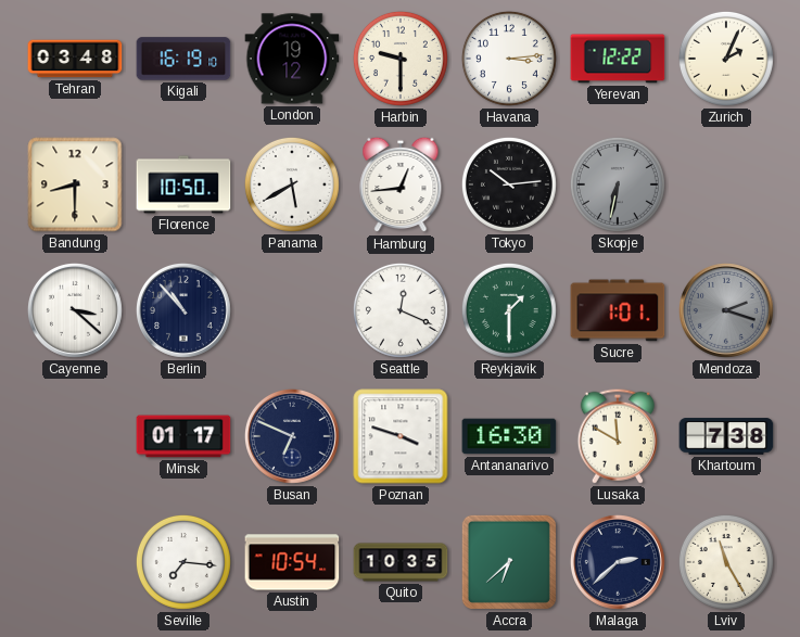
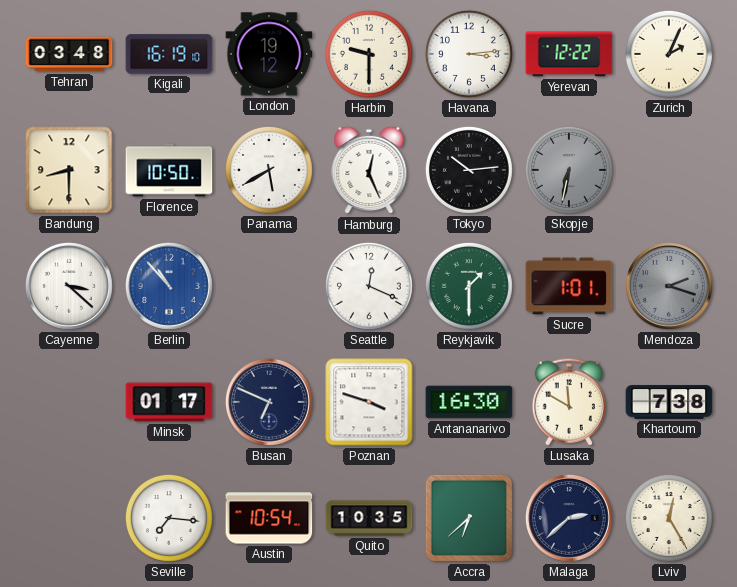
Hamburg: 12:44 -> 12:26 (369, 170)
Berlin dial: navy -> blue (169, 286)
Lviv: 11:25 -> 12:25 (669, 518)
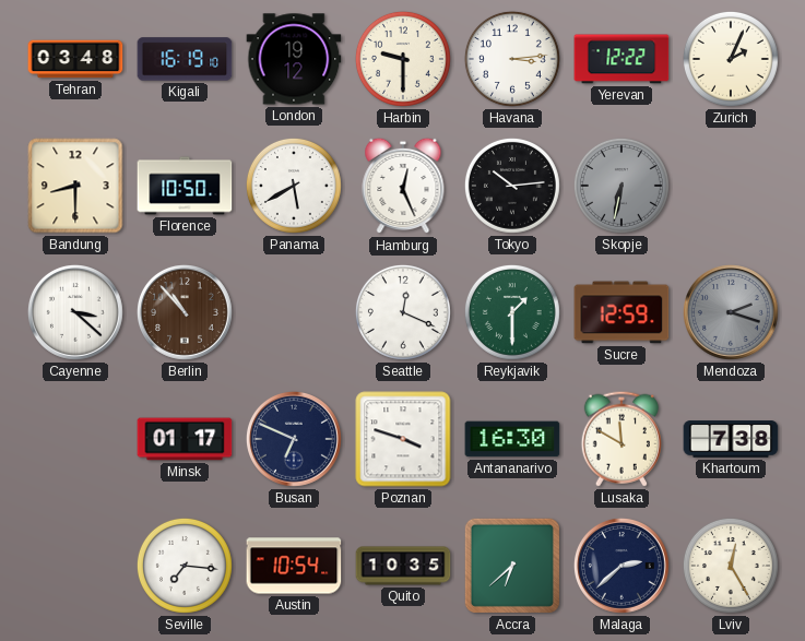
Berlin dial: blue -> brown (185, 312)
Sucre: 1:01 -> 12:59 (621, 312)
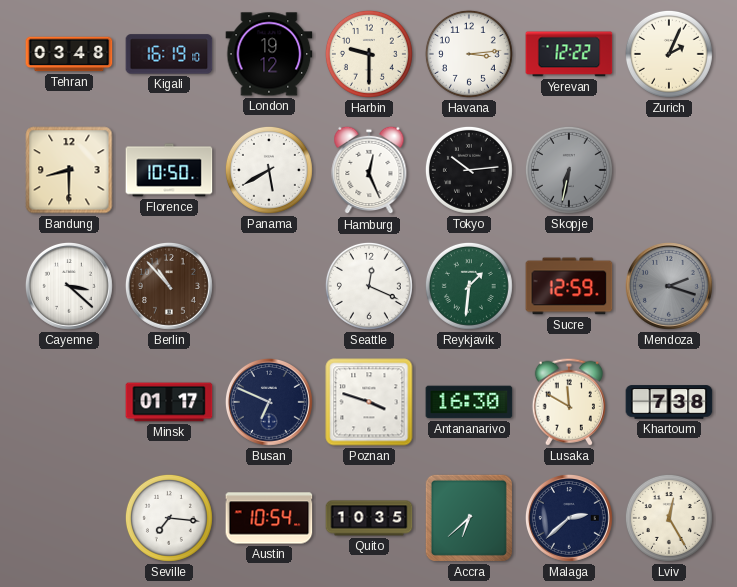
Reykjavik: 1:30 -> 1:31 (469, 286)
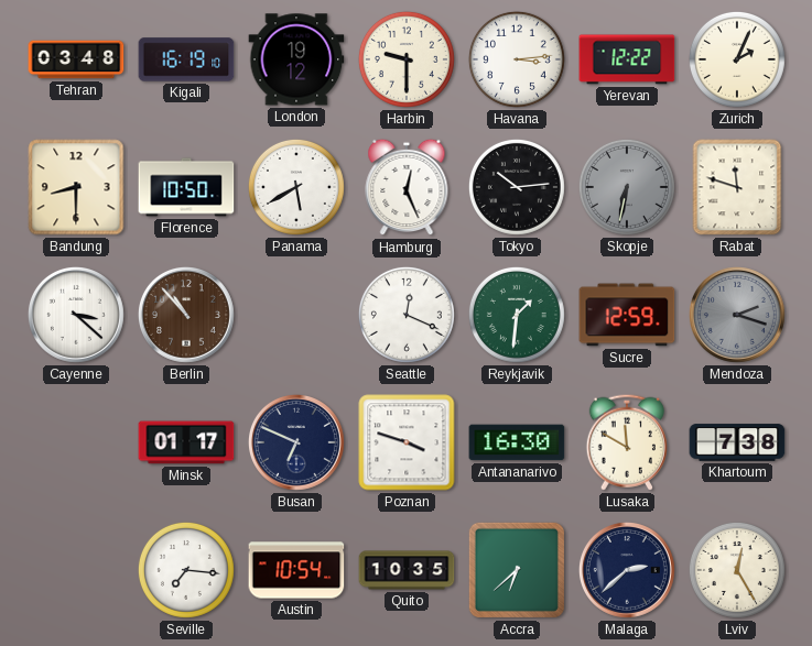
Rabat: none -> 11:48 (737, 187)
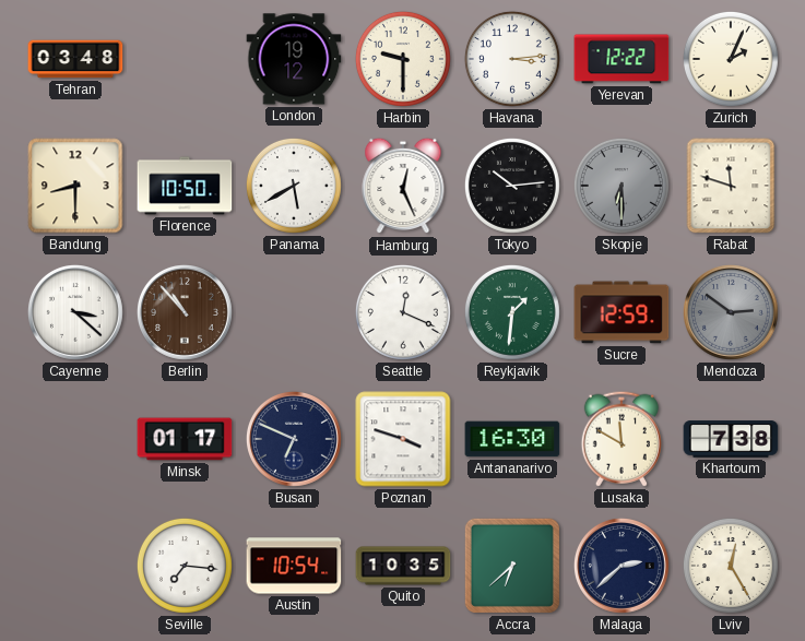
Kigali: 16:19 -> none (186, 59)
Skopje: 6:32 -> 6:30 (621, 186)
Mendoza: 2:18 -> 2:51 (731, 312)
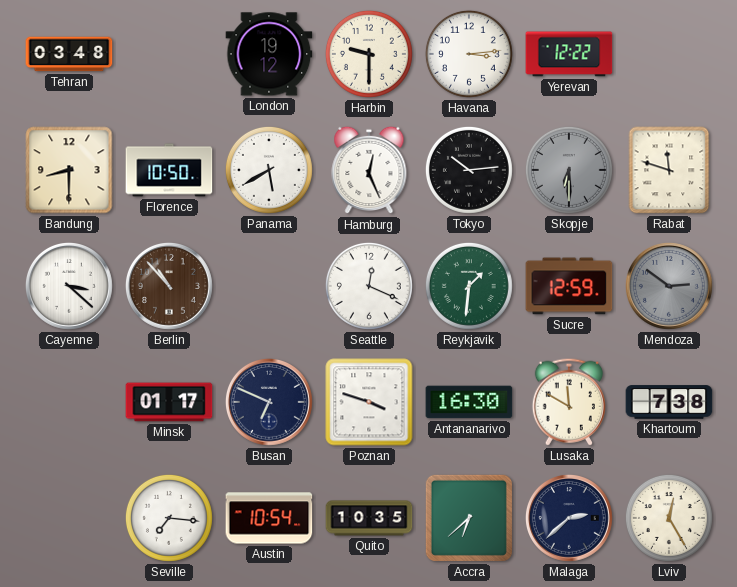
Zurich: 2:04 -> none (731, 59)
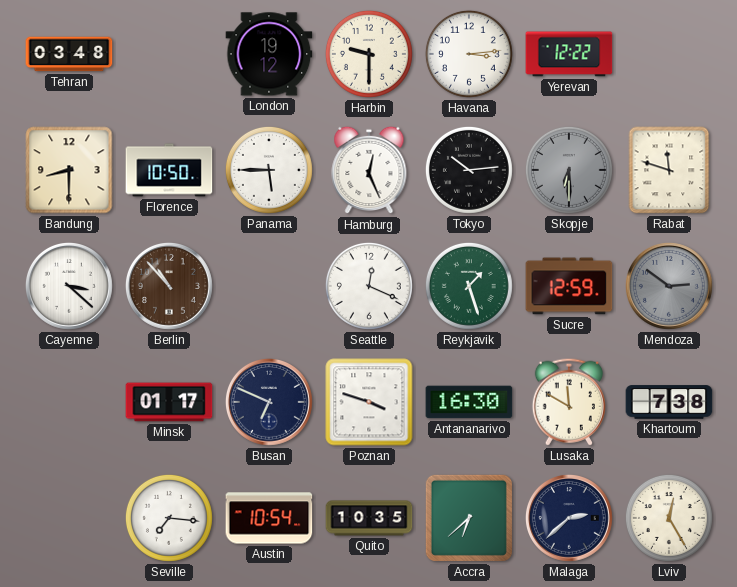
Panama: 5:40 -> 5:45 (269, 170)
Reykjavik: 1:31 -> 1:27 (469, 286)
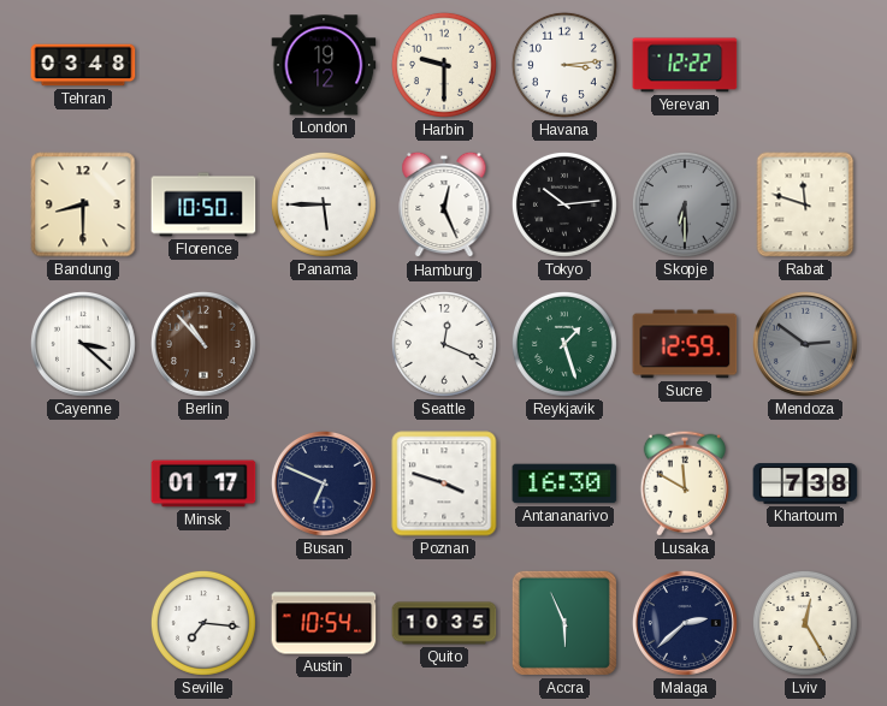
Accra: 6:38 -> 5:56 (564, 623)
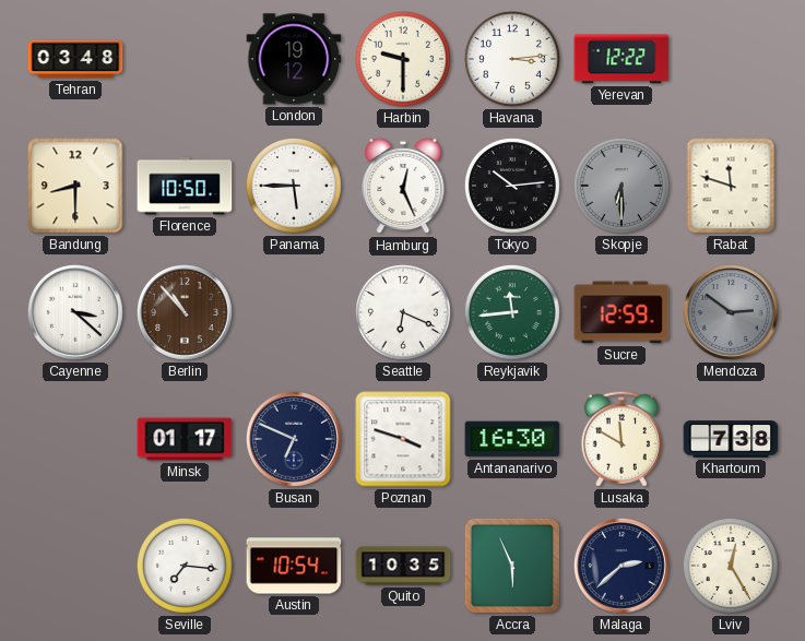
Seattle: 12:19 -> 6:19 (403, 312)
Reykjavik: 1:27 -> 11:44 (512, 312)
